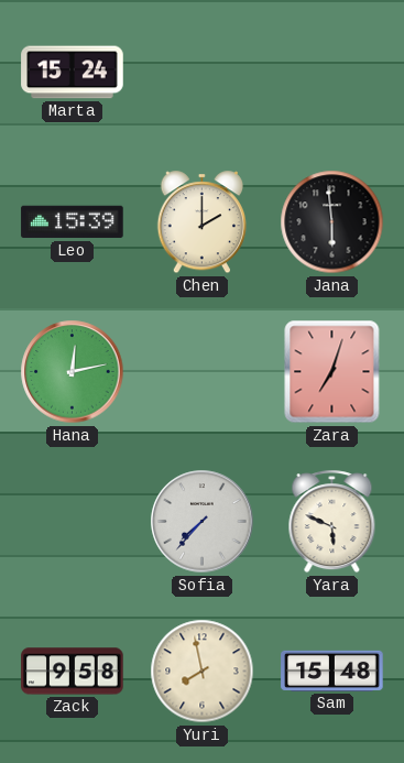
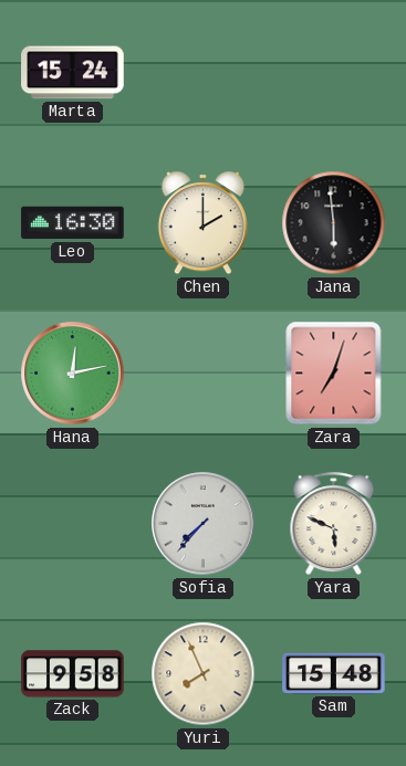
Leo: 15:39 -> 16:30 (73, 223)
Yuri: 7:58 -> 7:56 (204, 674)
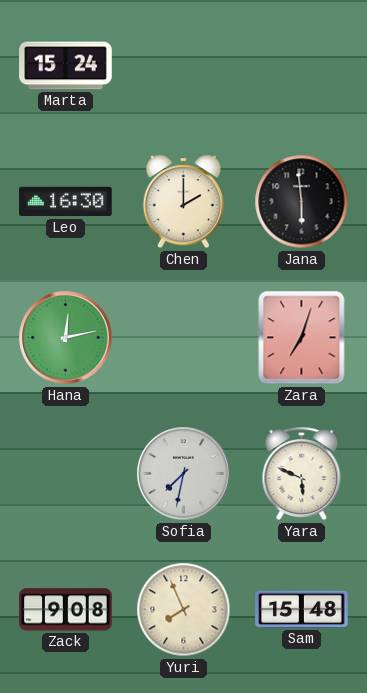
Sofia: 7:37 -> 7:32 (184, 474)
Zack: 9:58 -> 9:08 (66, 610)
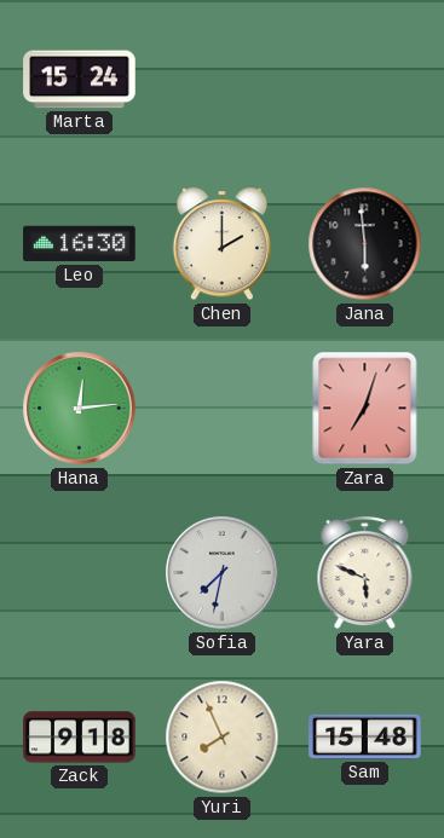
Hana: 12:13 -> 12:14 (80, 409)
Zack: 9:08 -> 9:18 (80, 738)
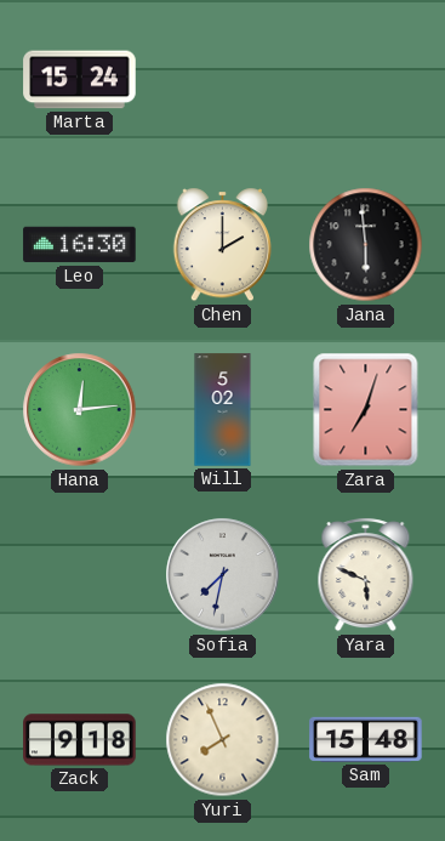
Will: none -> 5:02 (223, 410)
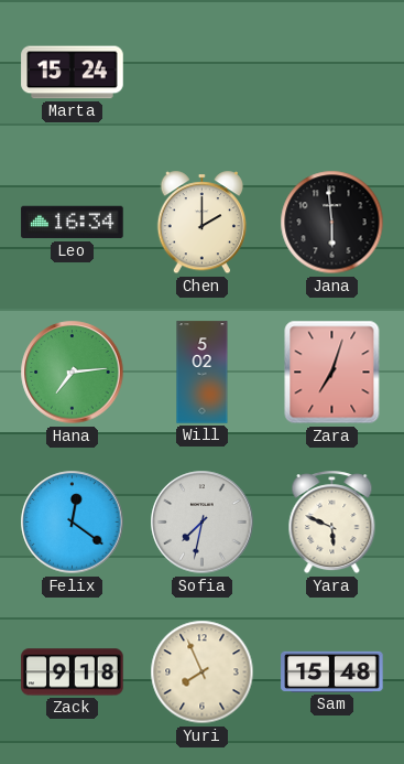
Leo: 16:30 -> 16:34 (73, 223)
Hana: 12:14 -> 7:14 (73, 373)
Felix: none -> 12:21 (73, 523)
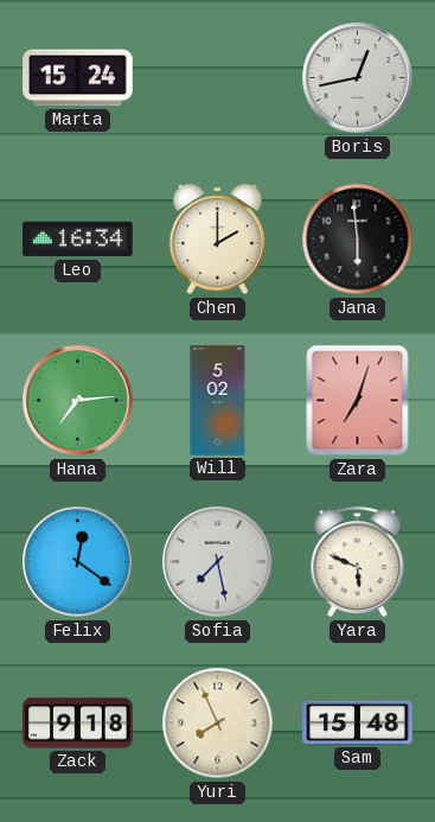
Boris: none -> 12:43 (358, 78)
Sofia: 7:32 -> 7:28 (218, 562)
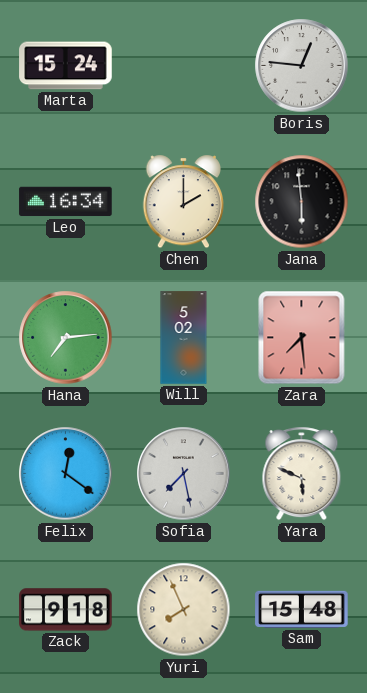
Boris: 12:43 -> 12:46 (302, 66)
Zara: 7:03 -> 7:29 (302, 338)
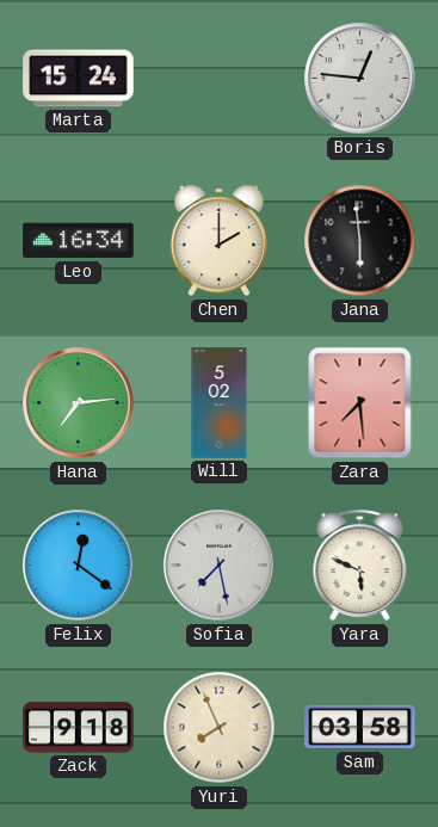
Sam: 15:48 -> 03:58 (360, 727)
